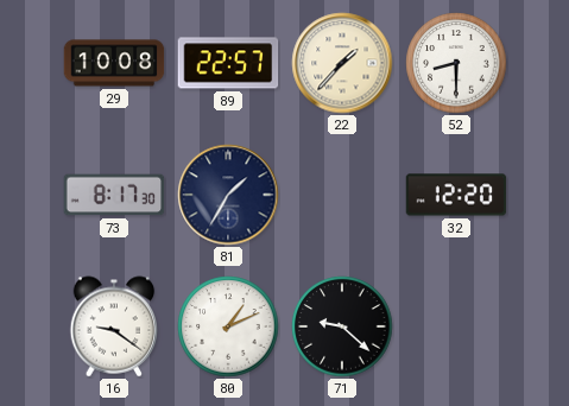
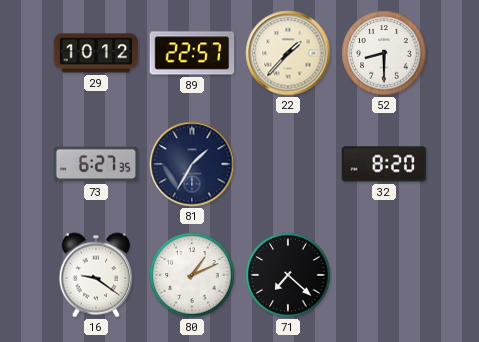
29: 10:08 -> 10:12 (96, 53)
73: 8:17 -> 6:27 (96, 164)
32: 12:20 -> 8:20 (384, 164)
71: 9:22 -> 7:22 (288, 275)
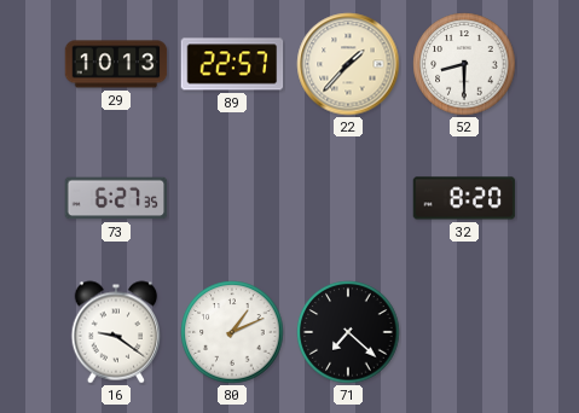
29: 10:12 -> 10:13 (116, 64)
81: 1:35 -> none (192, 164)
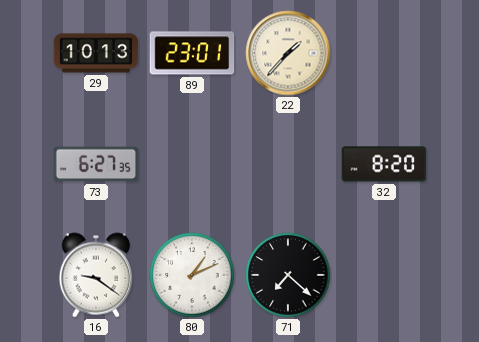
89: 22:57 -> 23:01 (192, 53)
52: 8:30 -> none (464, 64)
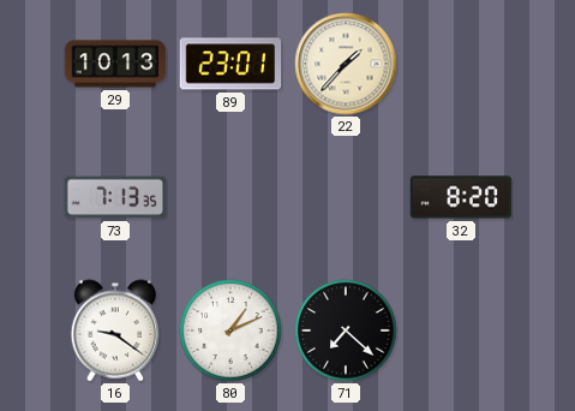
73: 6:27 -> 7:13 (115, 197)
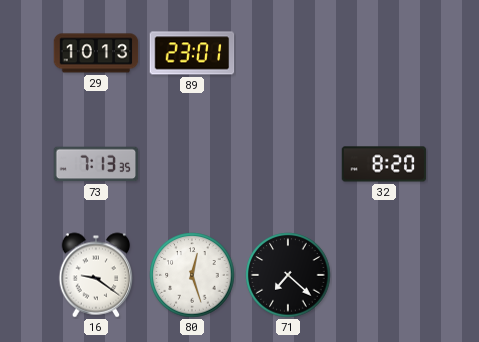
22: 1:37 -> none (346, 64)
80: 1:11 -> 12:27 (192, 275)
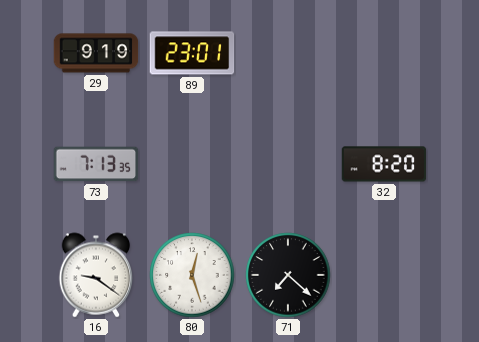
29: 10:13 -> 9:19 (96, 53)
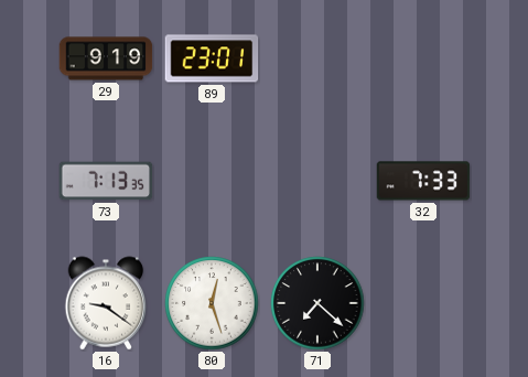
32: 8:20 -> 7:33 (423, 181)
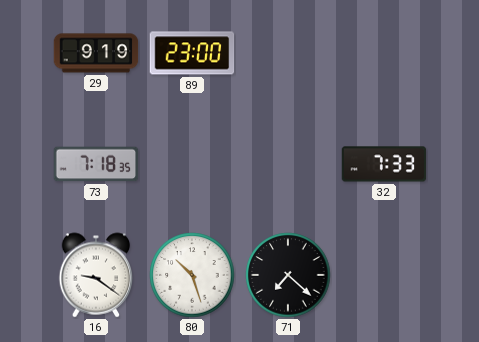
89: 23:01 -> 23:00 (192, 53)
73: 7:13 -> 7:18 (96, 164)
80: 12:27 -> 10:27 (192, 275)
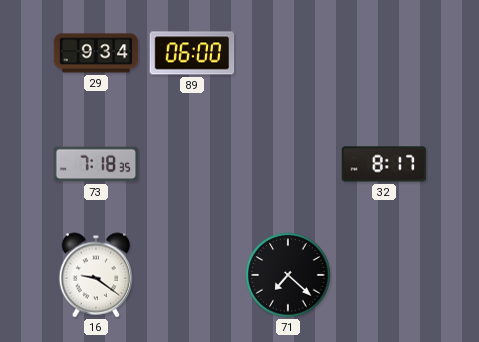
29: 9:19 -> 9:34 (96, 53)
89: 23:00 -> 06:00 (192, 53)
32: 7:33 -> 8:17 (384, 164)
80: 10:27 -> none (192, 275)
